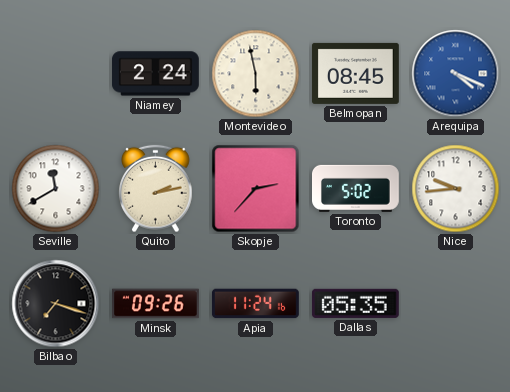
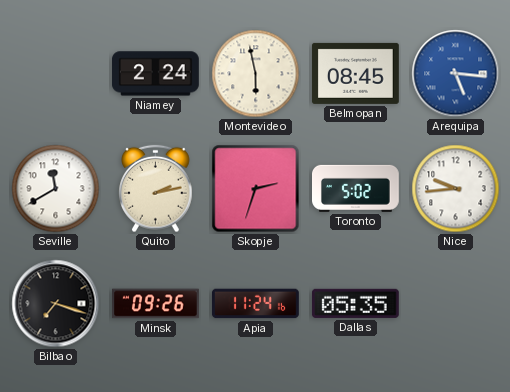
Arequipa: 4:19 -> 5:16 (456, 74)
Skopje: 2:37 -> 2:33 (256, 189)
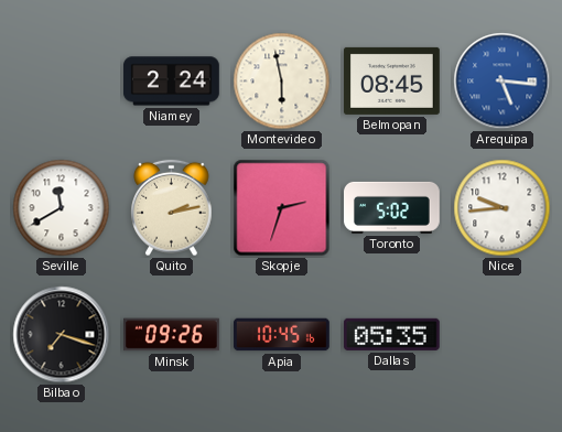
Apia: 11:24 -> 10:45 (281, 335)
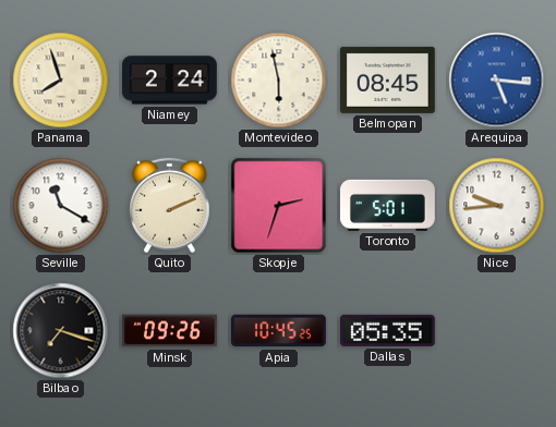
Panama: none -> 7:57 (61, 81)
Seville: 11:40 -> 11:20 (61, 206)
Quito: 2:13 -> 2:11 (170, 206)
Toronto: 5:02 -> 5:01 (388, 205)
Apia: 10:45:16 -> 10:45:25 (278, 331)
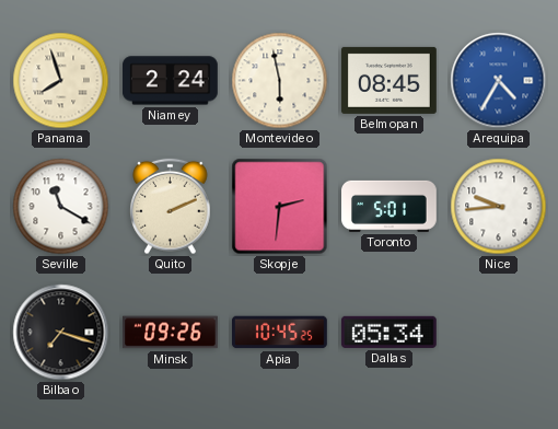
Arequipa: 5:16 -> 4:35 (499, 81)
Skopje: 2:33 -> 2:31 (280, 207)
Dallas: 05:35 -> 05:34 (388, 332)
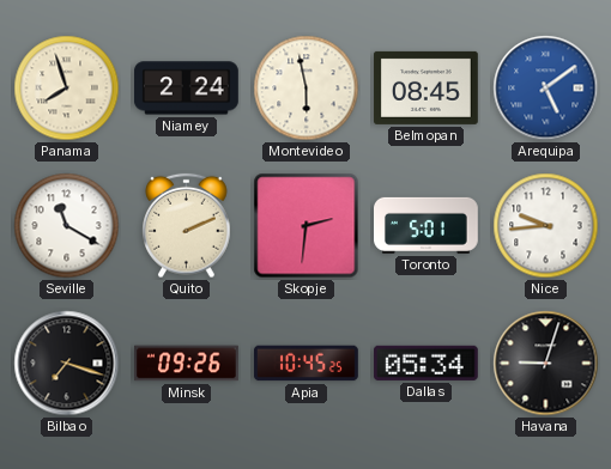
Arequipa: 4:35 -> 5:09 (546, 89)
Havana: none -> 9:03 (546, 364)
